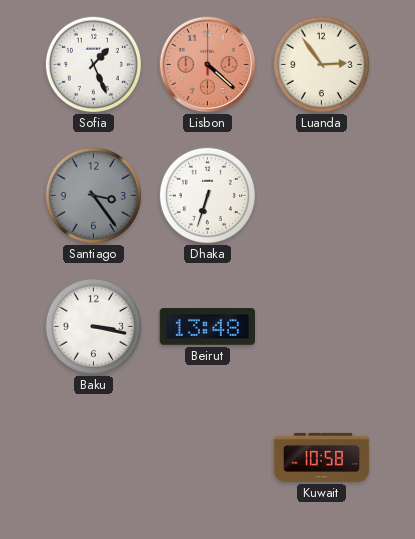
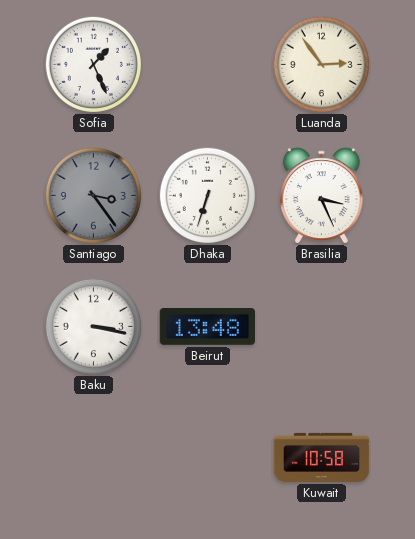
Lisbon: 4:22 -> none (208, 65)
Brasilia: none -> 3:26 (321, 196)
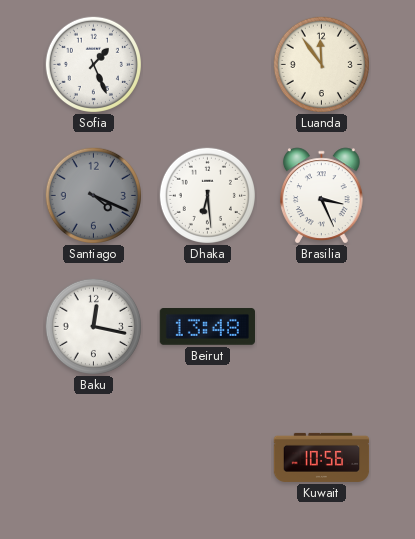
Luanda: 2:54 -> 11:54 (321, 64)
Santiago: 3:24 -> 4:19 (93, 195)
Dhaka: 6:33 -> 6:29 (207, 195)
Baku: 3:17 -> 12:17 (93, 326)
Kuwait: 10:58 -> 10:56 (322, 457)
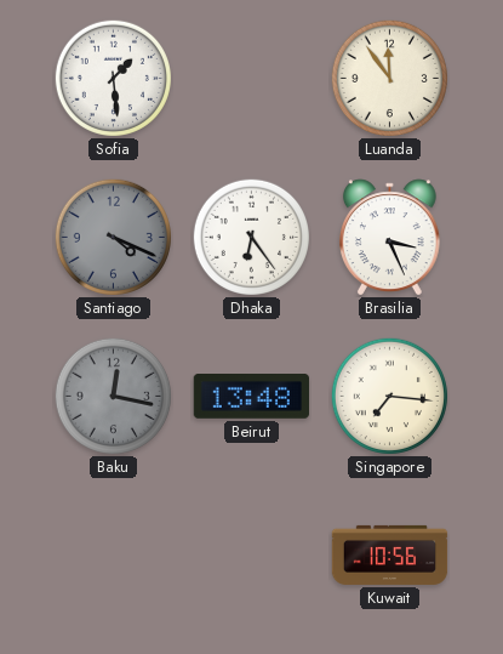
Sofia: 1:26 -> 1:29 (113, 78)
Dhaka: 6:29 -> 6:24 (251, 237)
Baku dial: white -> grey (113, 396)
Singapore: none -> 7:16 (389, 396)
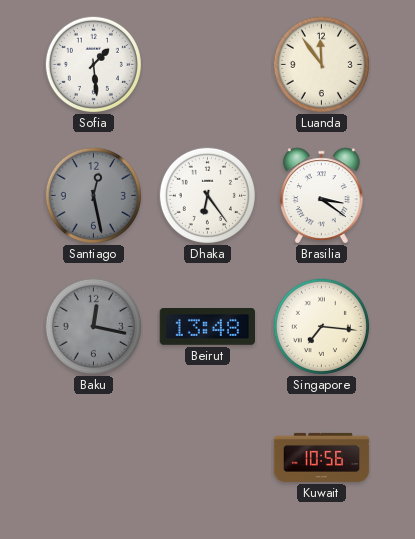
Santiago: 4:19 -> 12:28 (93, 195)
Brasilia: 3:26 -> 3:21 (321, 196)
